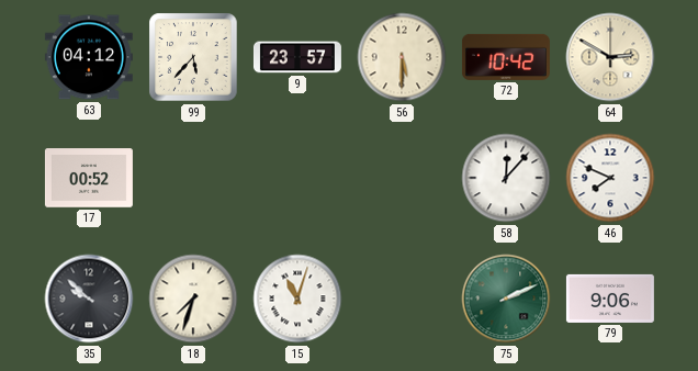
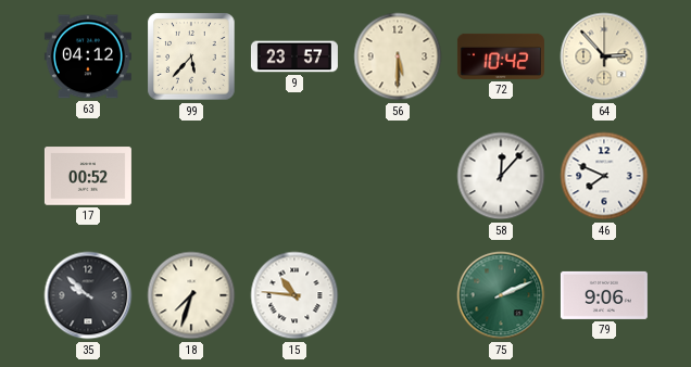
64: 2:50 -> 2:53 (604, 56)
15: 11:03 -> 10:46 (294, 295)
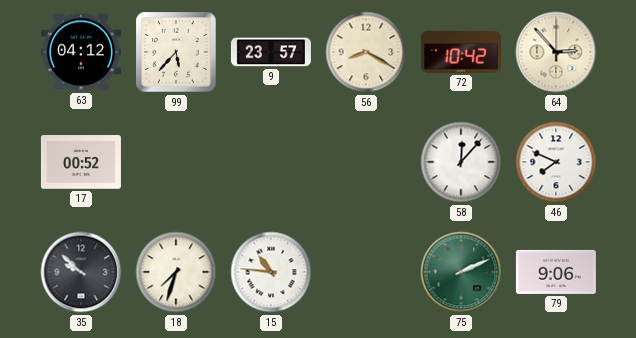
56: 5:30 -> 8:20 (366, 52)
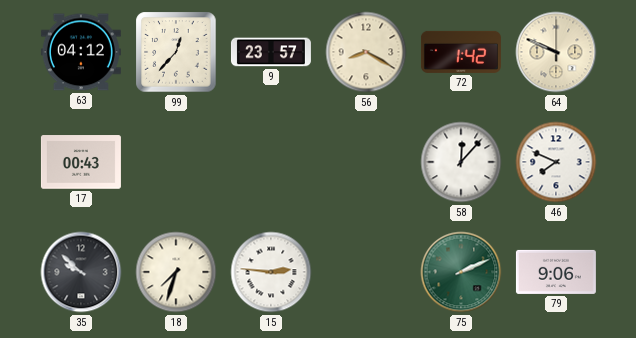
99: 5:37 -> 12:37 (176, 52)
72: 10:42 -> 1:42 (461, 52)
64: 2:53 -> 9:49 (556, 52)
17: 00:52 -> 00:43 (81, 162)
15: 10:46 -> 2:46 (271, 272)
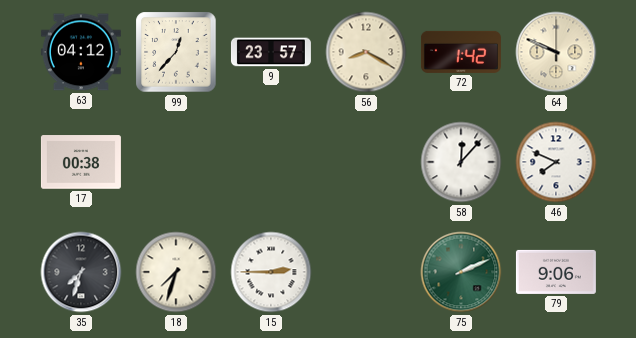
17: 00:43 -> 00:38 (81, 162)
35: 9:52 -> 7:33 (81, 272)
15: 2:46 -> 2:45 (271, 272)
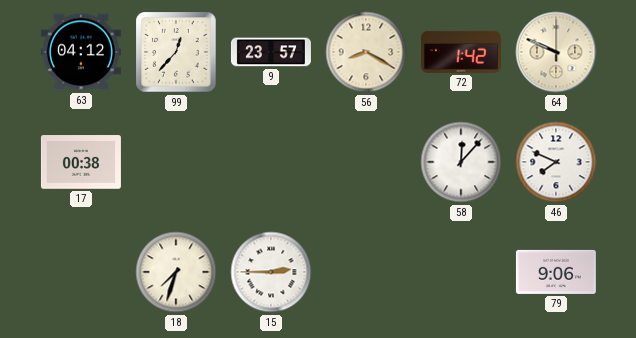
35: 7:33 -> none (81, 272)
75: 2:11 -> none (461, 272)
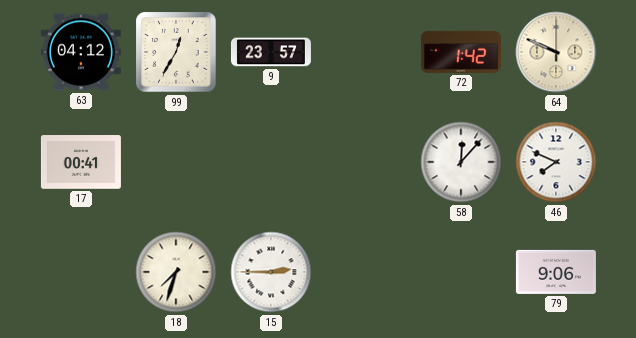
99: 12:37 -> 12:35 (176, 52)
56: 8:20 -> none (366, 52)
17: 00:38 -> 00:41 (81, 162)
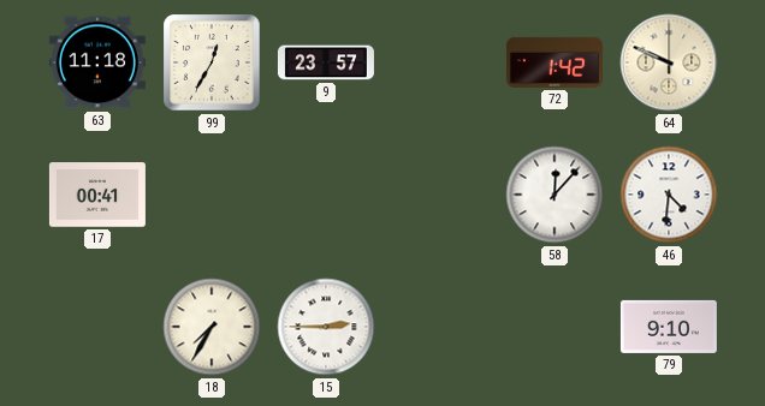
63: 04:12 -> 11:18 (97, 62)
46: 7:49 -> 4:31 (669, 195)
18: 7:33 -> 7:35 (212, 327)
79: 9:06 -> 9:10 (669, 327)
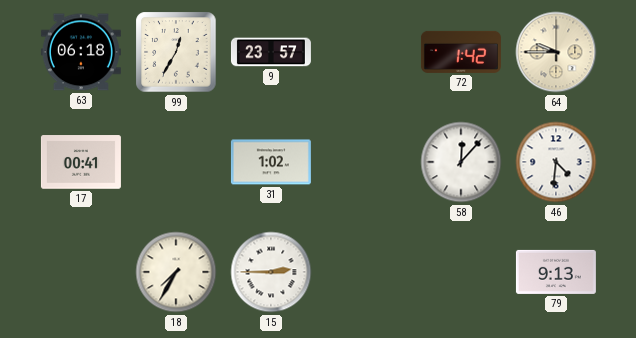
63: 11:18 -> 06:18 (81, 52)
64: 9:49 -> 9:45 (556, 52)
31: none -> 1:02 (271, 162)
79: 9:10 -> 9:13 (556, 272)
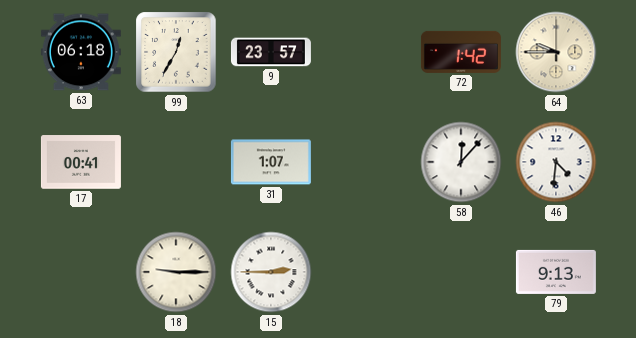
31: 1:02 -> 1:07 (271, 162)
18: 7:35 -> 9:15 (176, 272)
